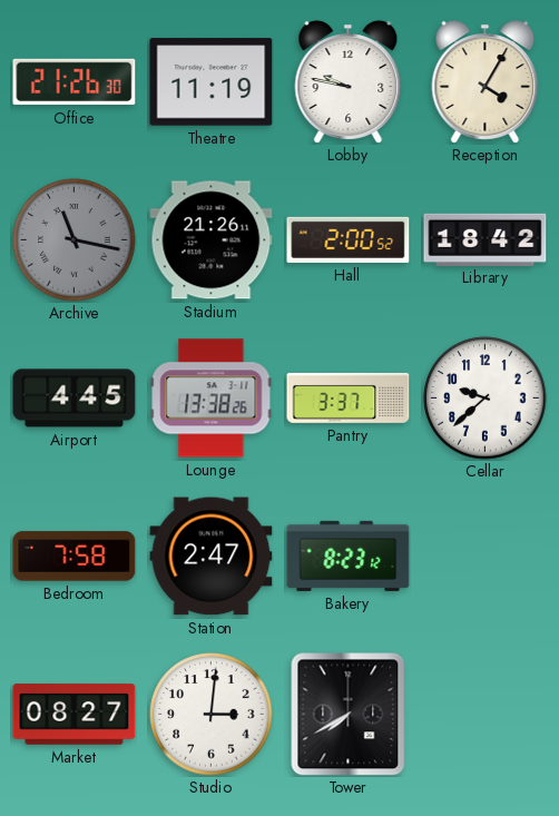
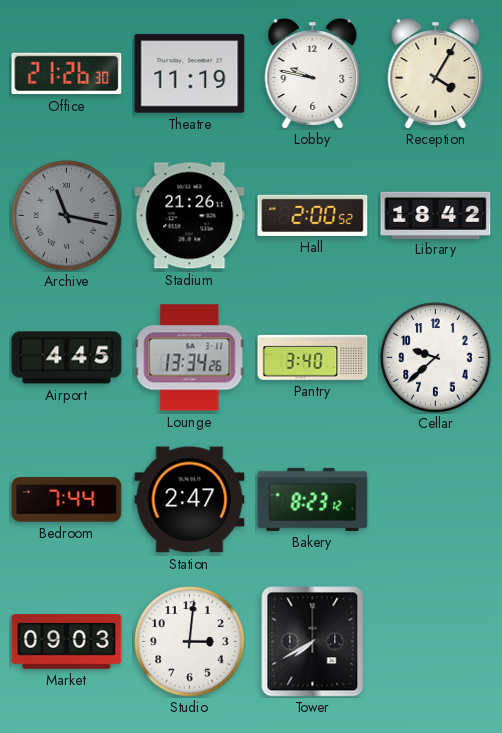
Lounge: 13:38 -> 13:34 (190, 358)
Pantry: 3:37 -> 3:40 (313, 357)
Bedroom: 7:58 -> 7:44 (67, 500)
Market: 08:27 -> 09:03 (67, 642)
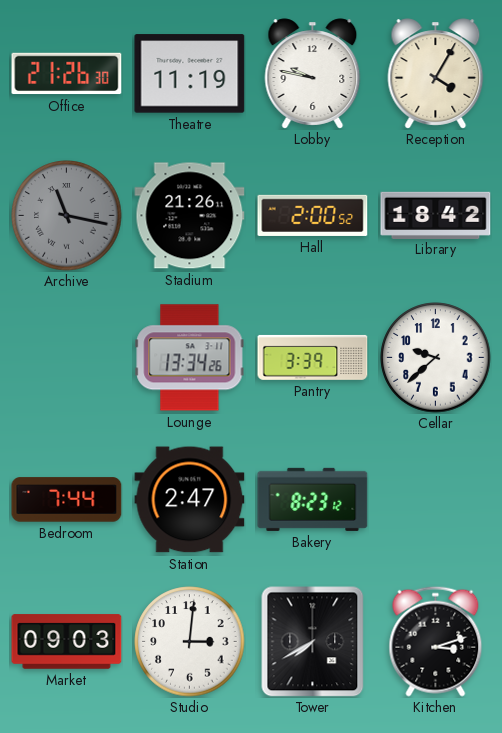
Airport: 4:45 -> none (67, 358)
Pantry: 3:40 -> 3:39 (313, 357)
Kitchen: none -> 3:12 (436, 641)
